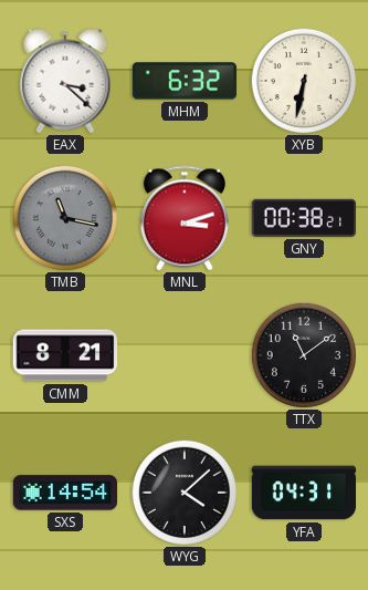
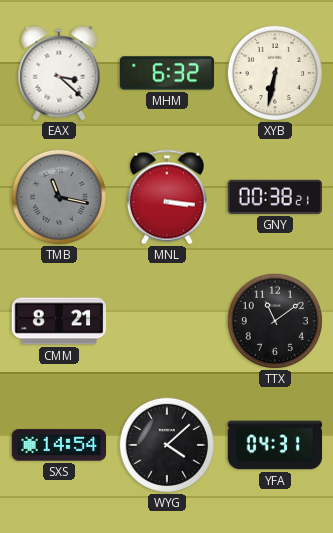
MNL: 3:12 -> 3:16 (167, 197)
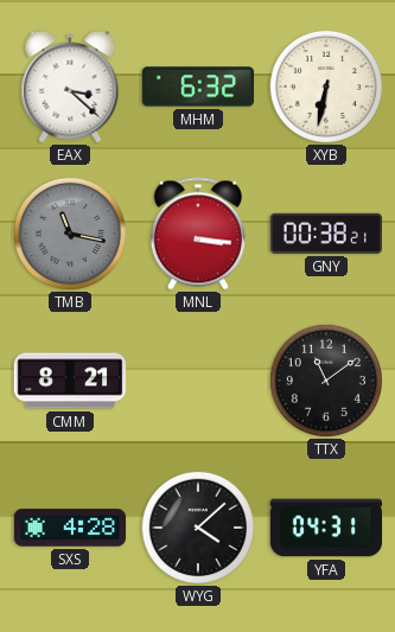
SXS: 14:54 -> 4:28 (70, 528)
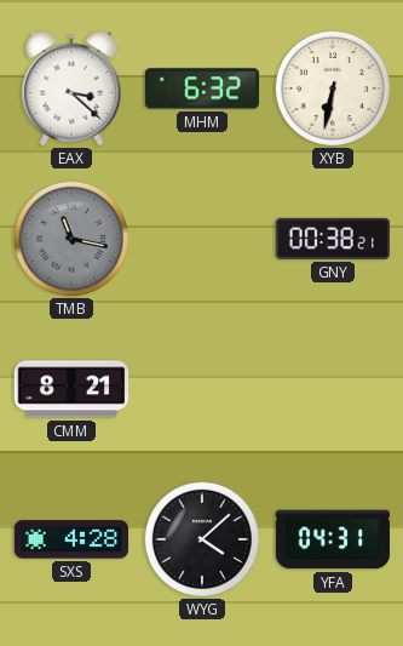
MNL: 3:16 -> none (198, 234)
TTX: 11:09 -> none (326, 381)
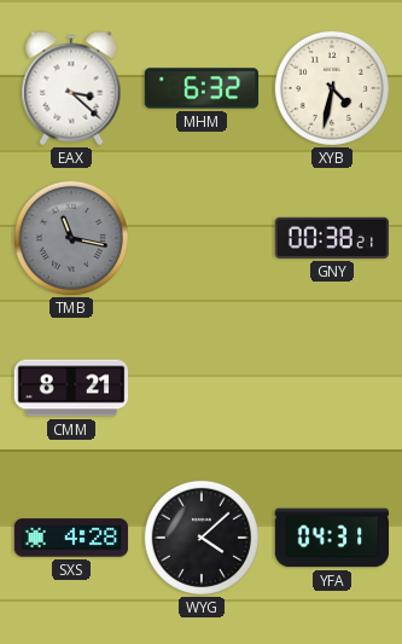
XYB: 6:32 -> 4:32 (332, 88)
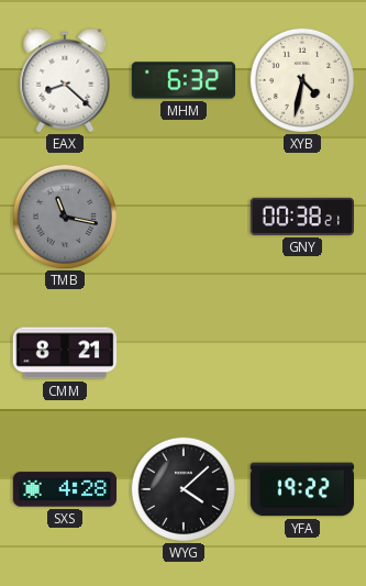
EAX: 3:22 -> 8:22 (65, 80)
YFA: 04:31 -> 19:22 (302, 489)
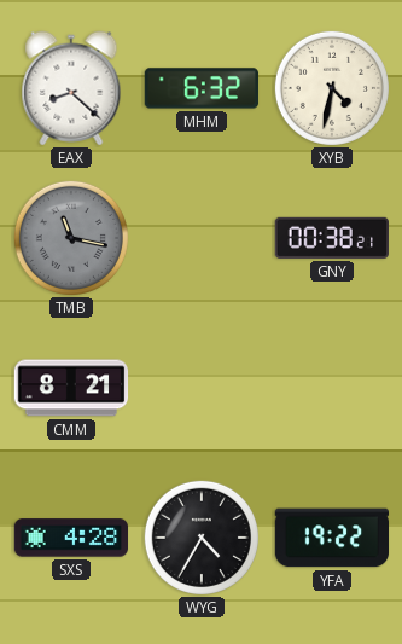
WYG: 4:08 -> 4:35 (202, 538)
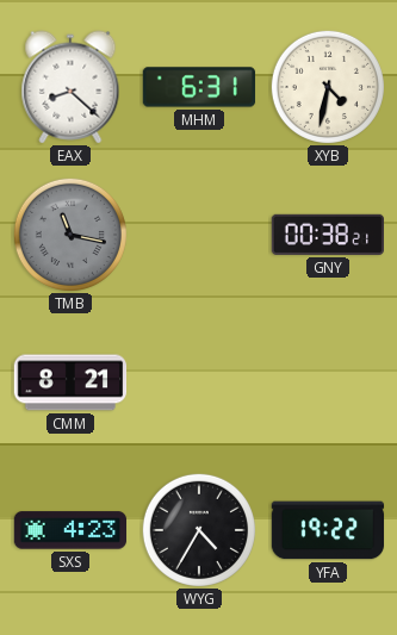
MHM: 6:32 -> 6:31 (199, 87)
SXS: 4:28 -> 4:23 (70, 530)
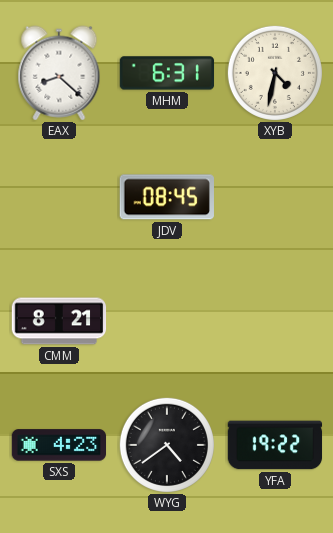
TMB: 11:17 -> none (70, 235)
JDV: none -> 08:45 (167, 197)
GNY: 00:38 -> none (327, 235)
WYG: 4:35 -> 4:39 (167, 445)
